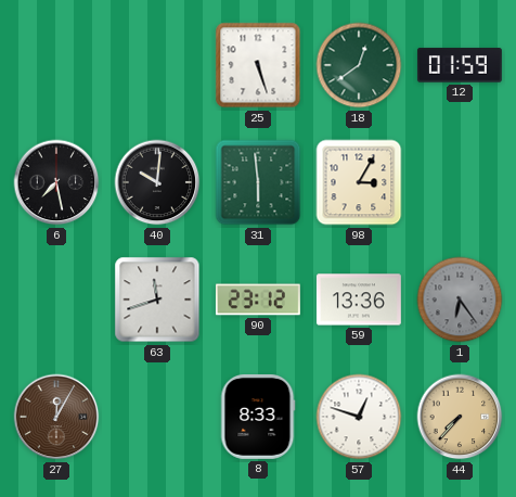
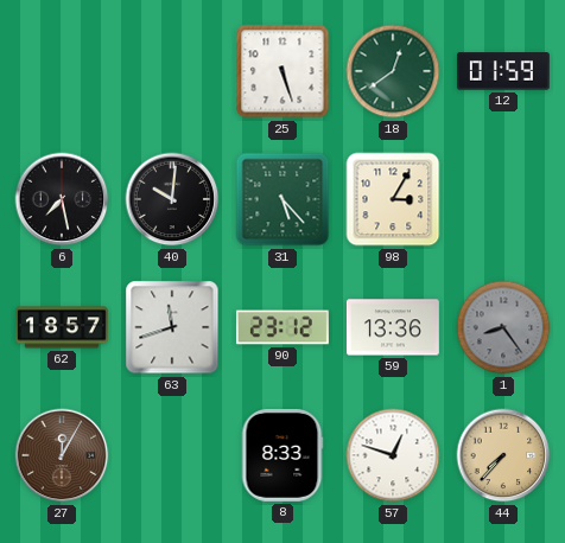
31: 5:59 -> 5:23 (282, 199)
62: none -> 18:57 (63, 327)
1: 6:24 -> 8:24 (503, 327)
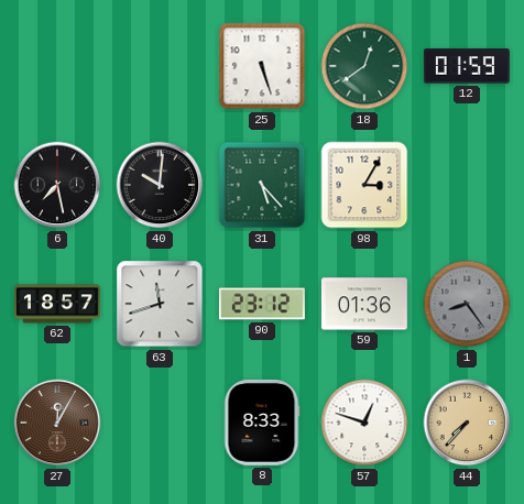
59: 13:36 -> 01:36 (364, 304)
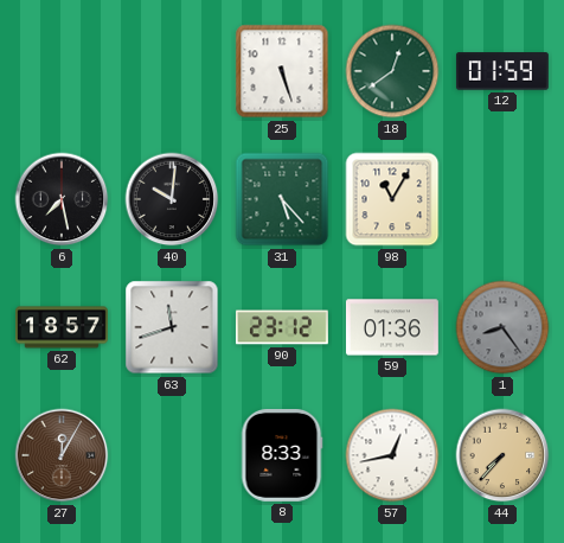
98: 3:05 -> 11:05 (392, 199)
57: 12:48 -> 12:43 (392, 455)
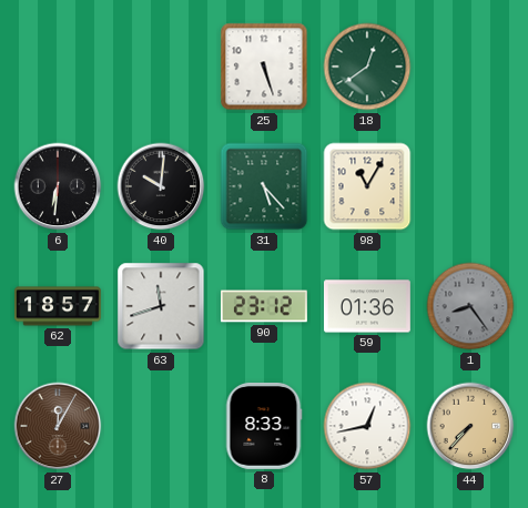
12: 01:59 -> none (502, 71)
6: 7:28 -> 6:31 (58, 186)
